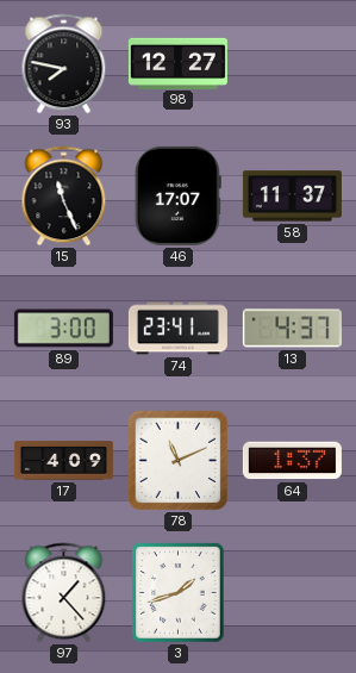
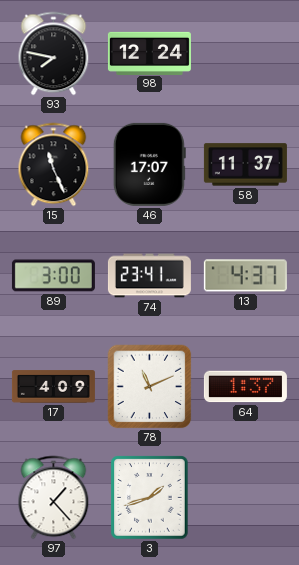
98: 12:27 -> 12:24 (149, 53)
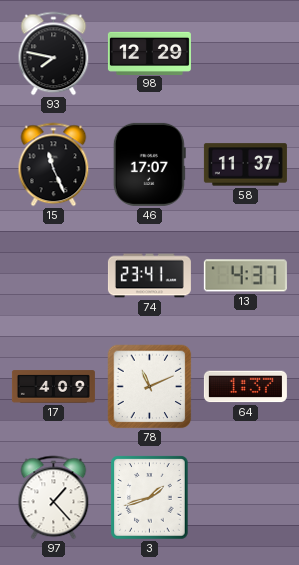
98: 12:24 -> 12:29 (149, 53)
89: 3:00 -> none (53, 276)
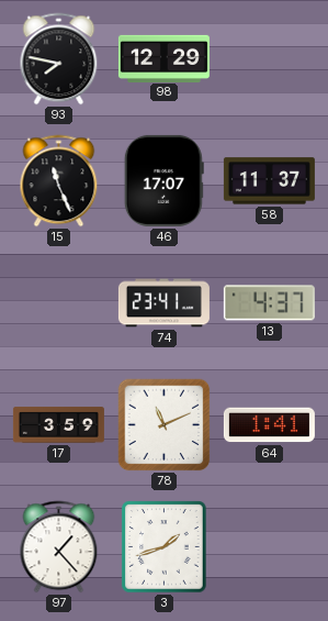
17: 4:09 -> 3:59 (58, 425)
64: 1:37 -> 1:41 (269, 425)
